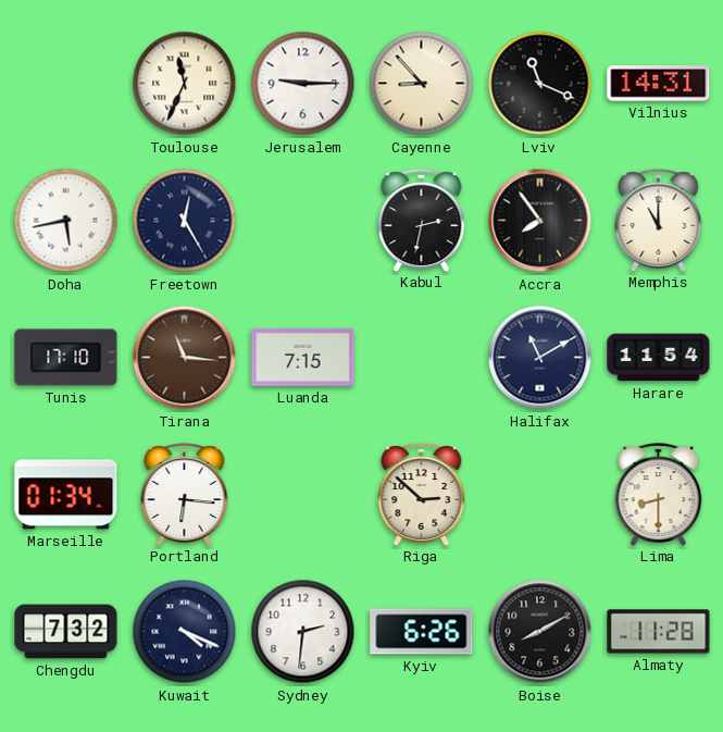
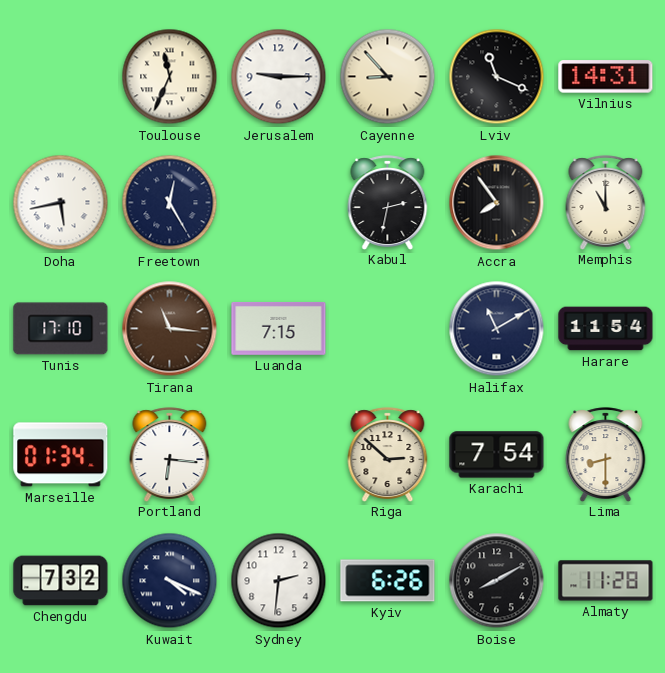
Karachi: none -> 7:54 (497, 455)
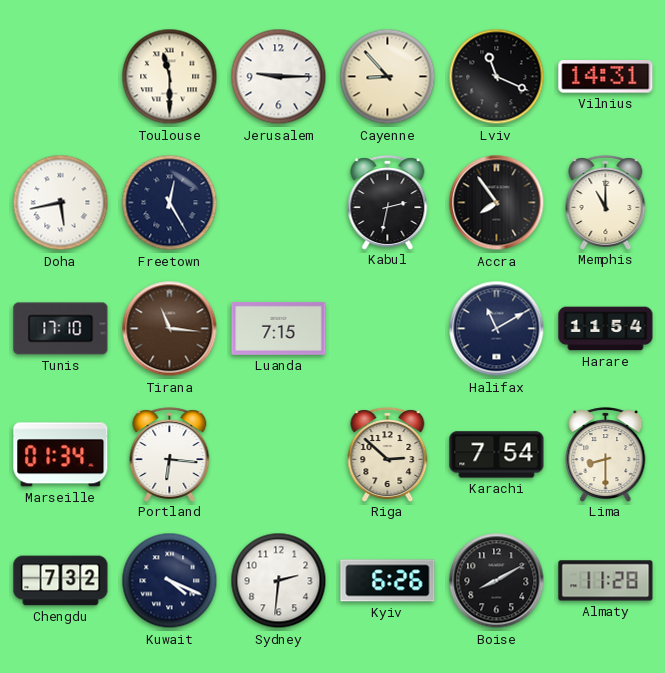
Toulouse: 11:34 -> 11:30 (170, 77)
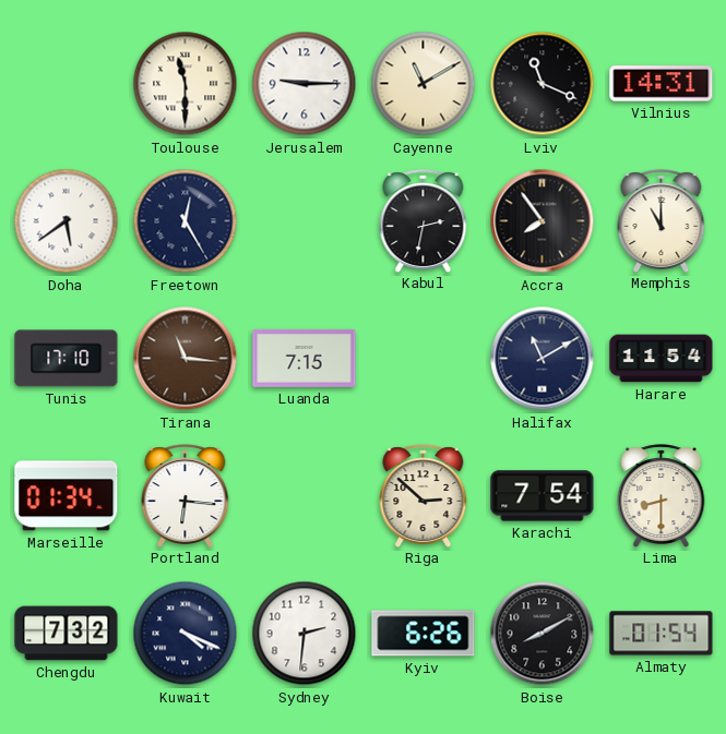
Cayenne: 8:53 -> 11:10 (424, 84)
Doha: 5:43 -> 5:39 (67, 221)
Almaty: 11:28 -> 01:54 (662, 634)
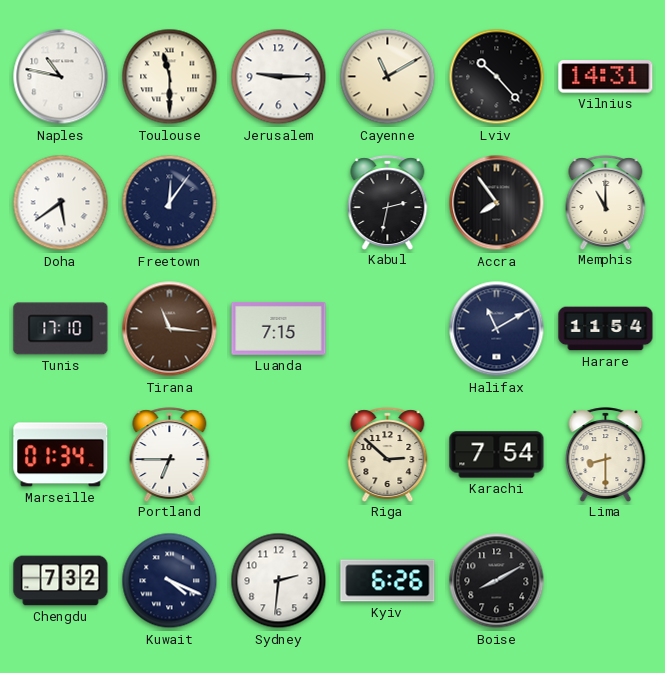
Naples: none -> 10:47 (61, 77)
Lviv: 11:19 -> 10:23 (497, 77)
Freetown: 12:25 -> 12:06 (170, 203)
Portland: 6:16 -> 6:45 (170, 454)
Almaty: 01:54 -> none (662, 634)
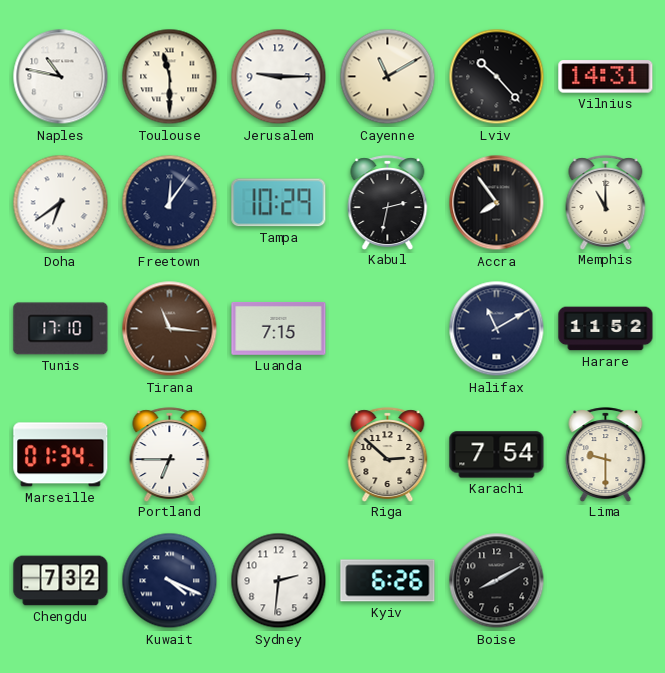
Doha: 5:39 -> 6:39 (61, 203)
Tampa: none -> 10:29 (279, 203)
Harare: 11:54 -> 11:52 (606, 329)
Lima: 8:30 -> 9:30 (606, 454)
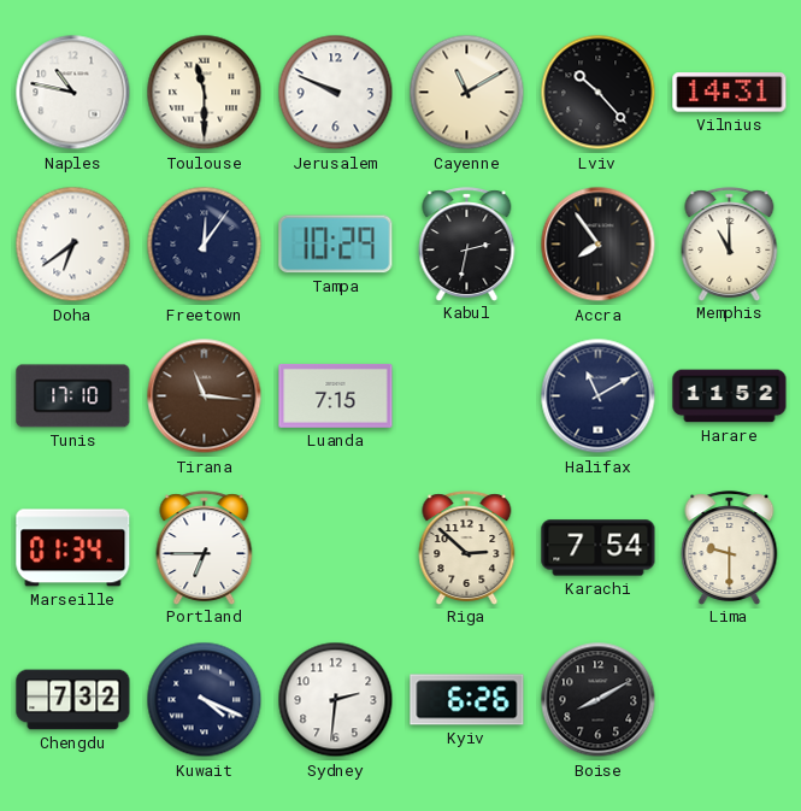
Jerusalem: 9:15 -> 9:49 (336, 93)
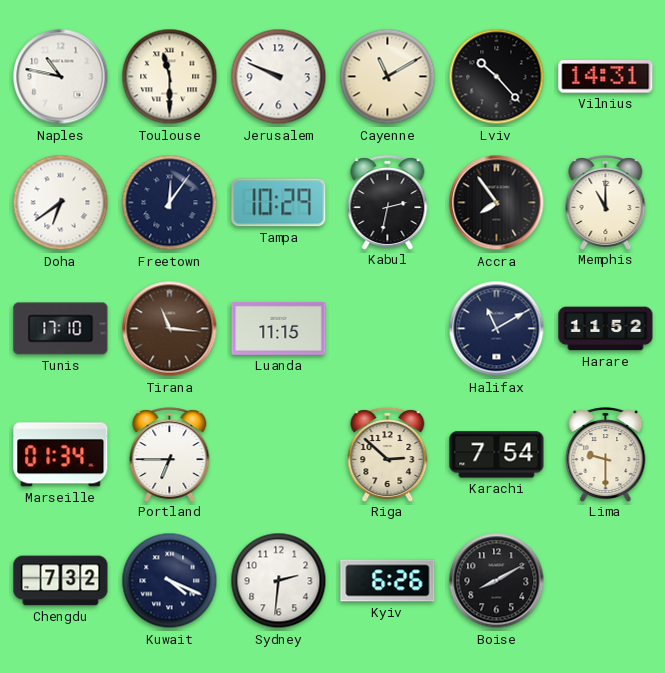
Luanda: 7:15 -> 11:15 (279, 329)
